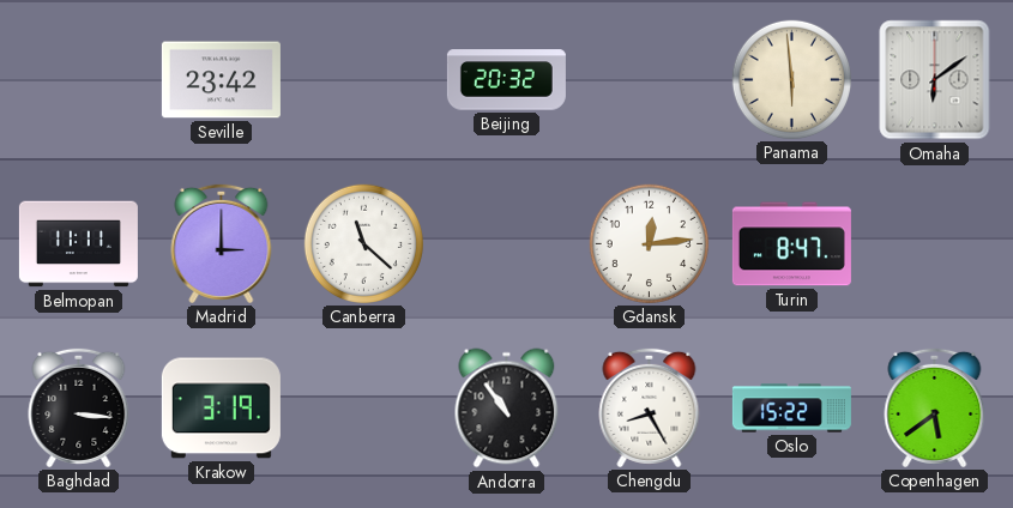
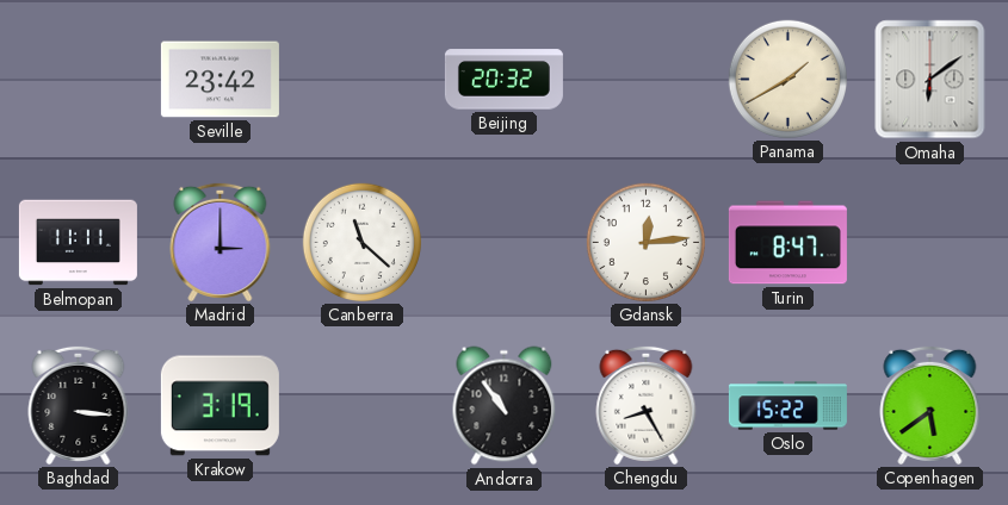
Panama: 5:59 -> 1:40 (787, 79)
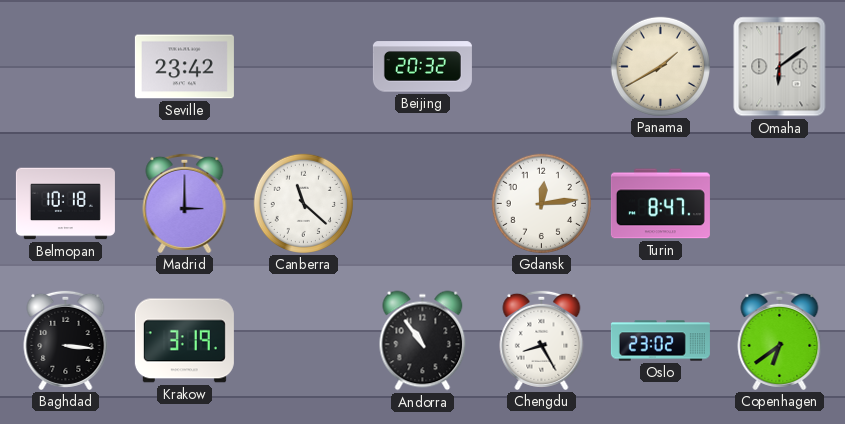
Belmopan: 11:11 -> 10:18 (65, 204)
Oslo: 15:22 -> 23:02 (660, 341)
Copenhagen: 5:39 -> 6:39 (780, 340)
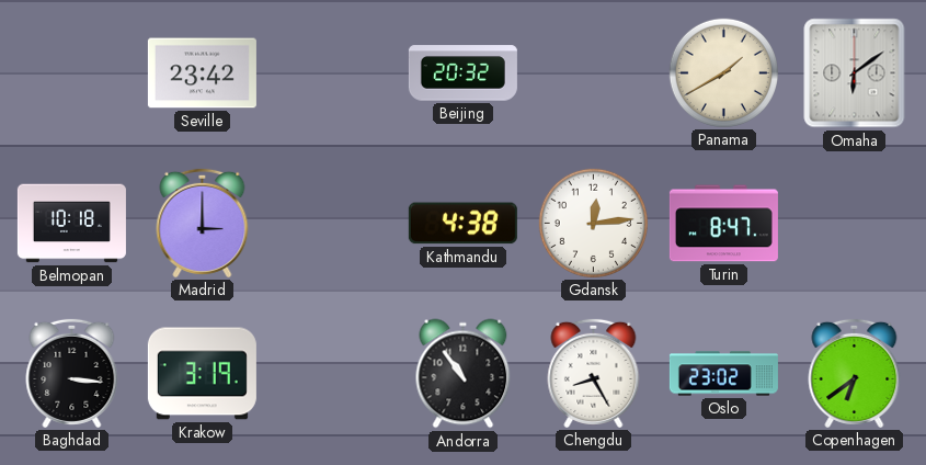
Canberra: 11:22 -> none (303, 203)
Kathmandu: none -> 4:38 (462, 224)
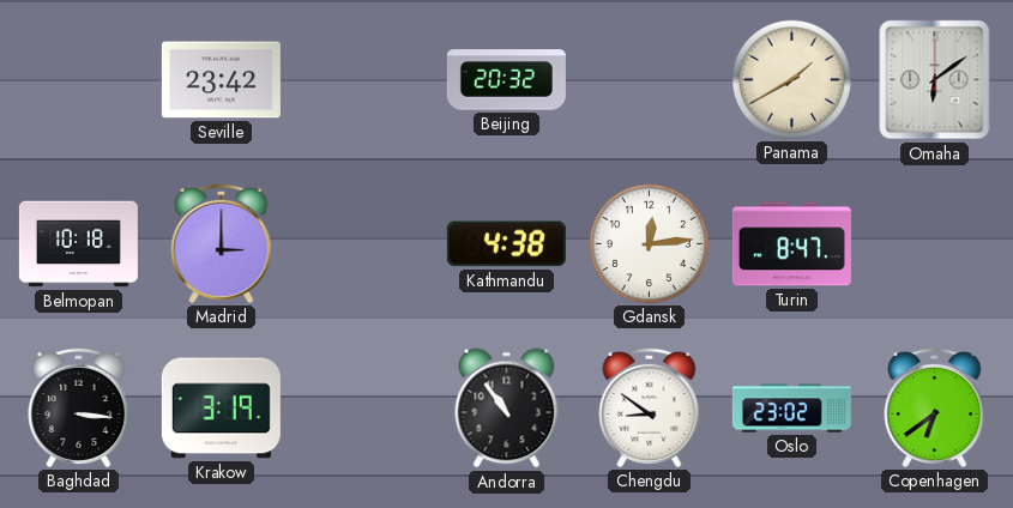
Chengdu: 8:25 -> 8:51 (650, 407)
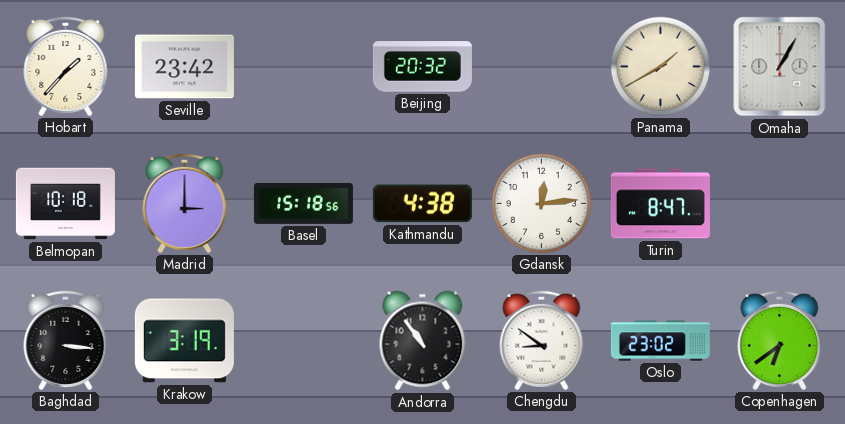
Hobart: none -> 1:37 (66, 66)
Omaha: 6:09 -> 1:05 (780, 67)
Basel: none -> 15:18 (303, 203)
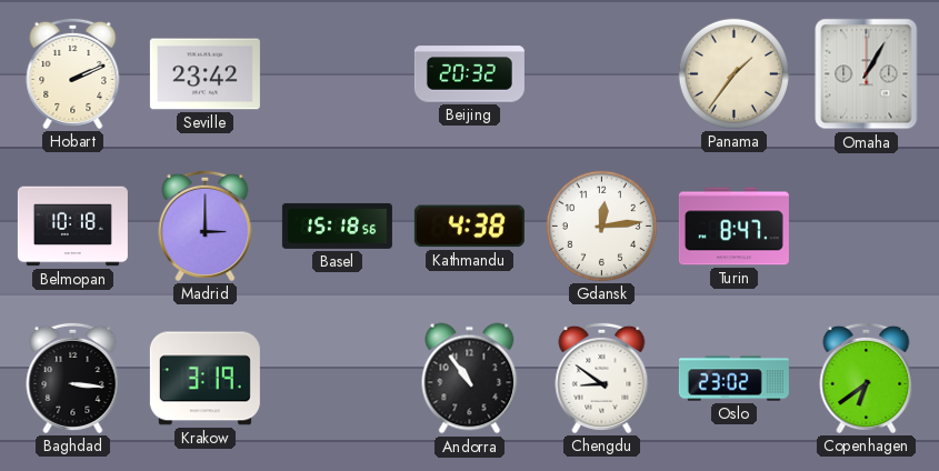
Hobart: 1:37 -> 2:11 (73, 73)
Panama: 1:40 -> 1:36 (733, 73)
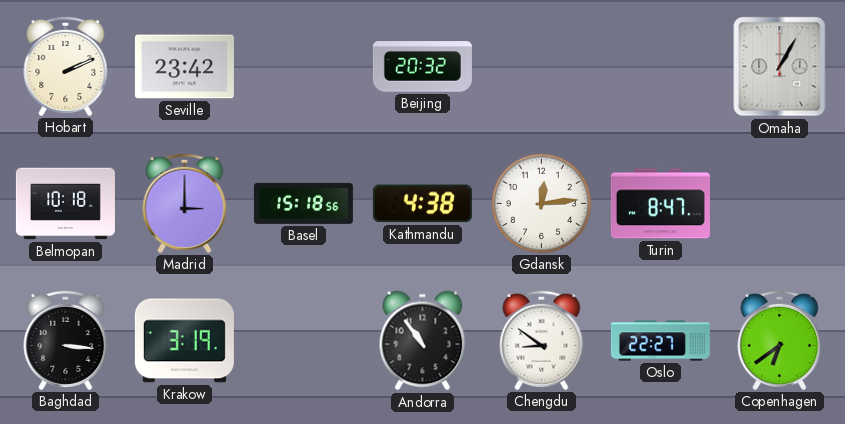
Panama: 1:36 -> none (733, 73)
Oslo: 23:02 -> 22:27 (660, 341)
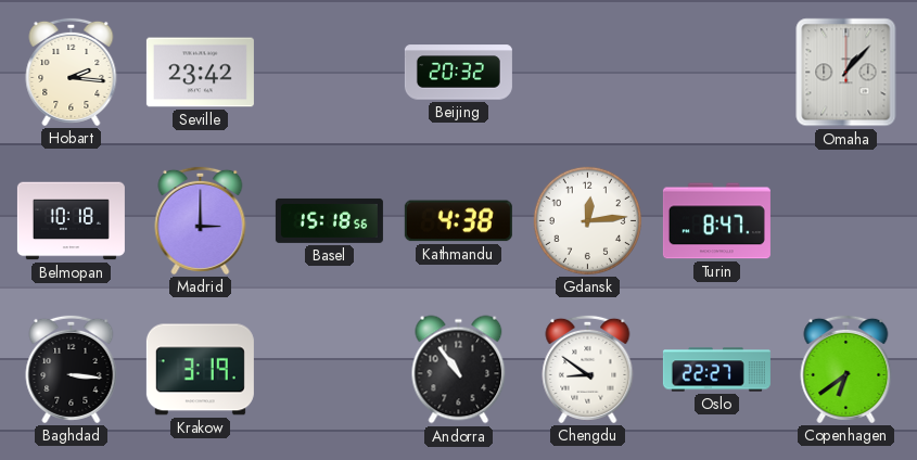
Hobart: 2:11 -> 2:16 (72, 72)
Omaha: 1:05 -> 1:07 (846, 73)
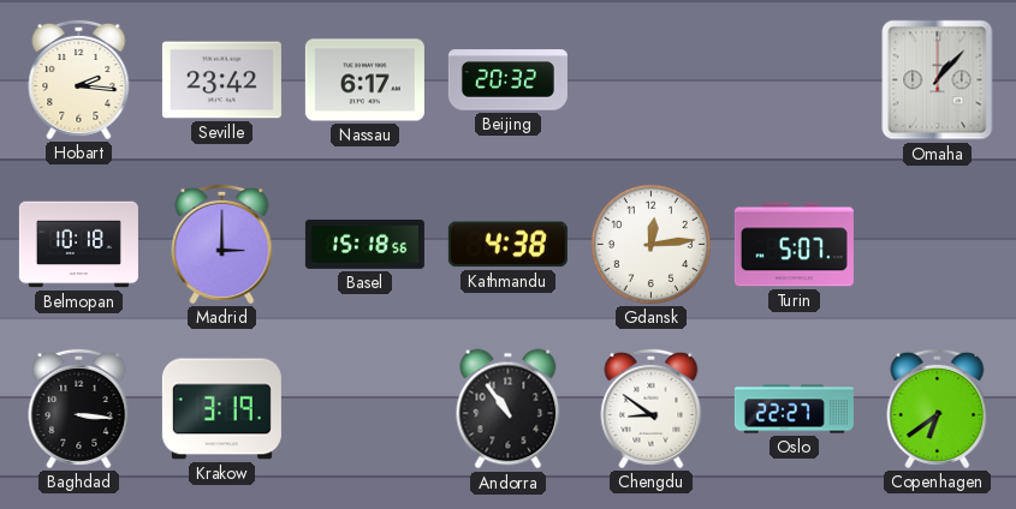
Nassau: none -> 6:17 (364, 80)
Turin: 8:47 -> 5:07 (794, 245)
